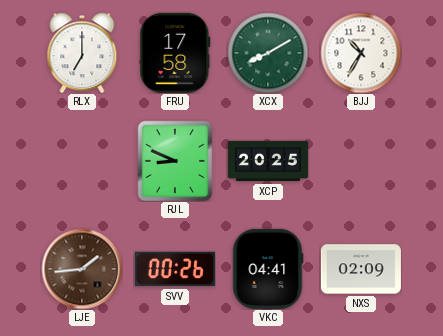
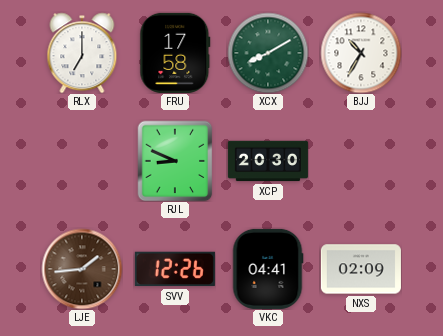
XCP: 20:25 -> 20:30 (268, 161)
SVV: 00:26 -> 12:26 (175, 269)
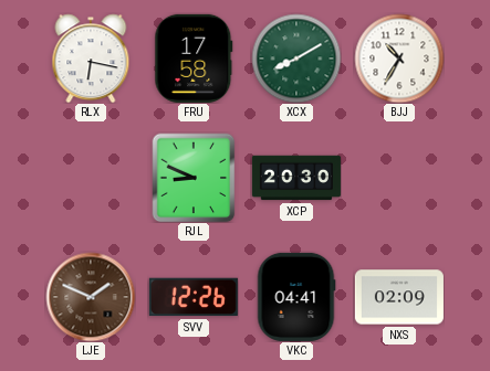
RLX: 7:00 -> 6:17 (91, 59)
LJE: 1:44 -> 1:49 (91, 297)
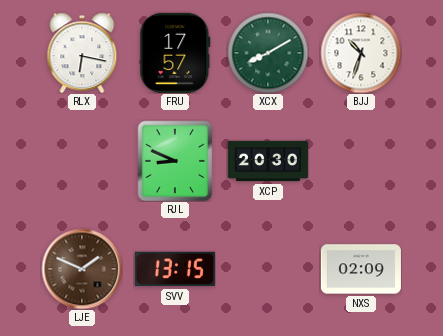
FRU: 17:58 -> 17:57 (175, 53)
BJJ: 10:35 -> 10:33 (361, 53)
SVV: 12:26 -> 13:15 (175, 269)
VKC: 04:41 -> none (296, 297)
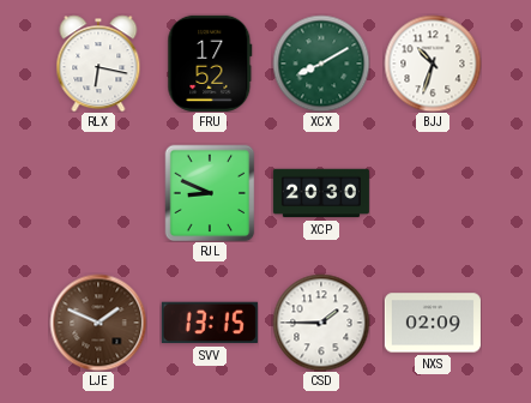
FRU: 17:57 -> 17:52 (210, 64)
CSD: none -> 1:45 (321, 323)
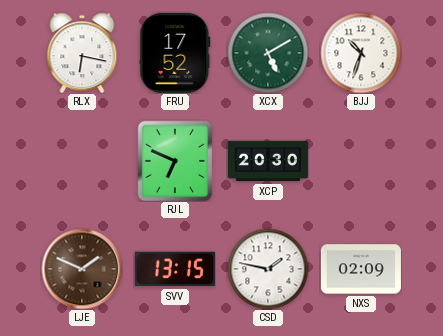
XCX: 8:10 -> 5:10 (268, 53)
RJL: 8:49 -> 6:49 (175, 161)
CSD: 1:45 -> 1:47 (268, 269)
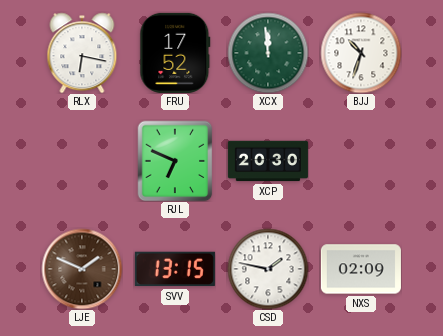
XCX: 5:10 -> 11:59 (268, 53)
